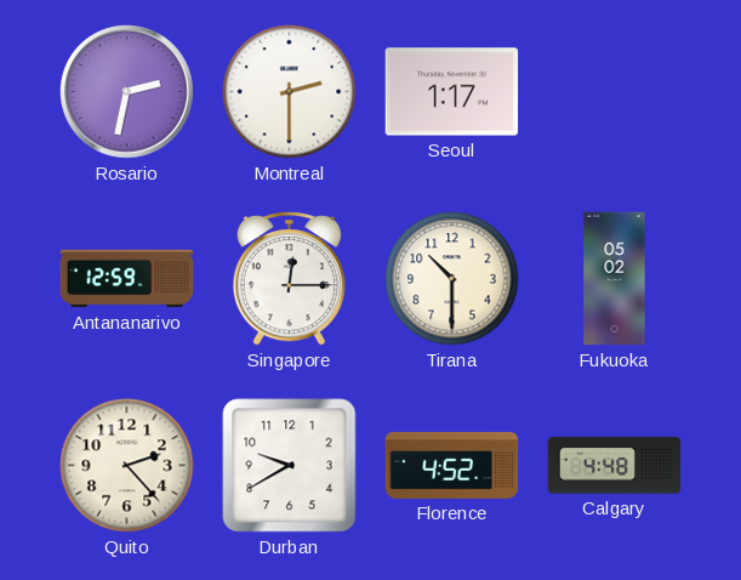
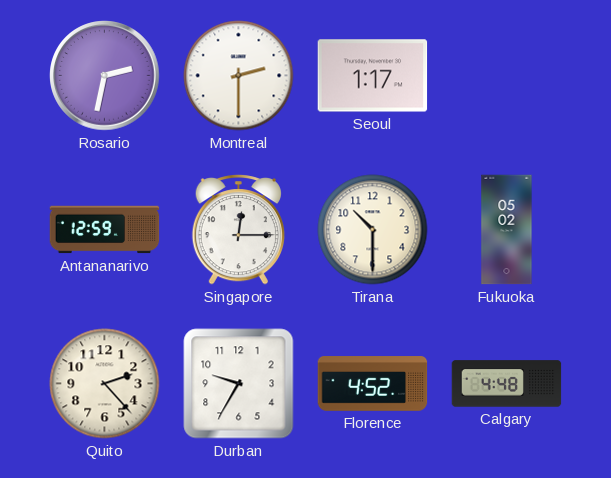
Durban: 9:40 -> 9:35 (239, 384)
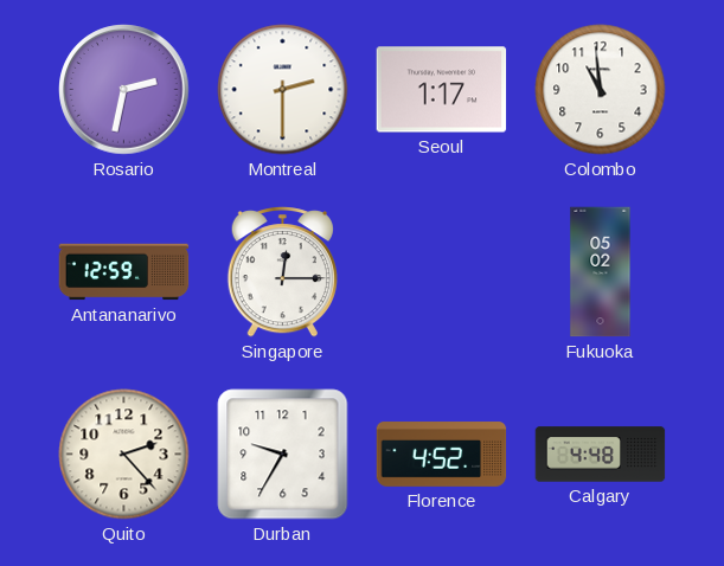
Colombo: none -> 10:59 (601, 90)
Tirana: 10:30 -> none (373, 230)
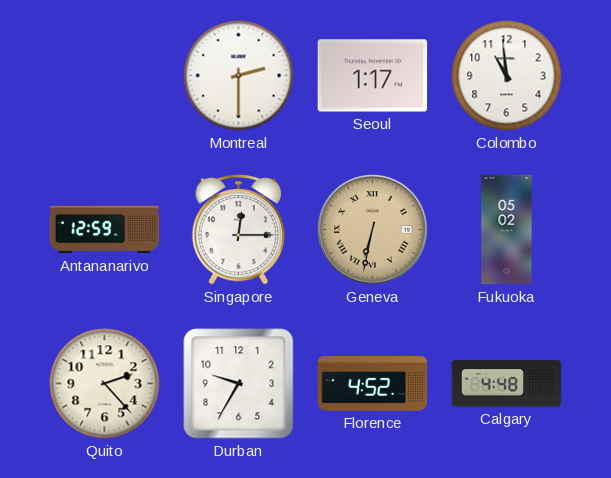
Rosario: 2:32 -> none (124, 90)
Geneva: none -> 6:32 (373, 230)
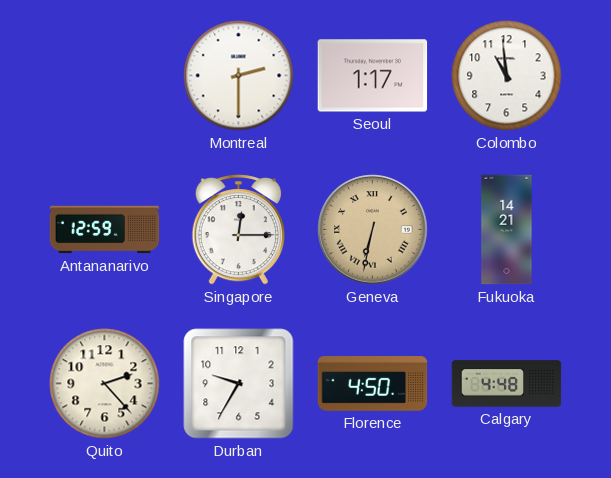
Fukuoka: 05:02 -> 14:21 (507, 230)
Florence: 4:52 -> 4:50 (373, 384)
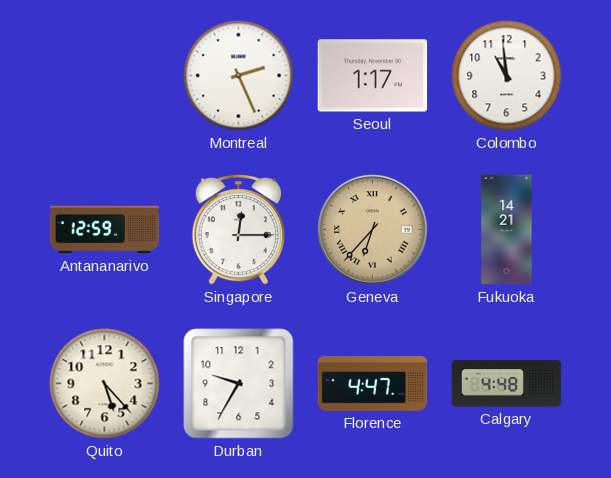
Montreal: 2:30 -> 2:26 (239, 76)
Geneva: 6:32 -> 6:37 (373, 230)
Quito: 2:23 -> 5:23 (105, 384)
Florence: 4:50 -> 4:47 (373, 384)
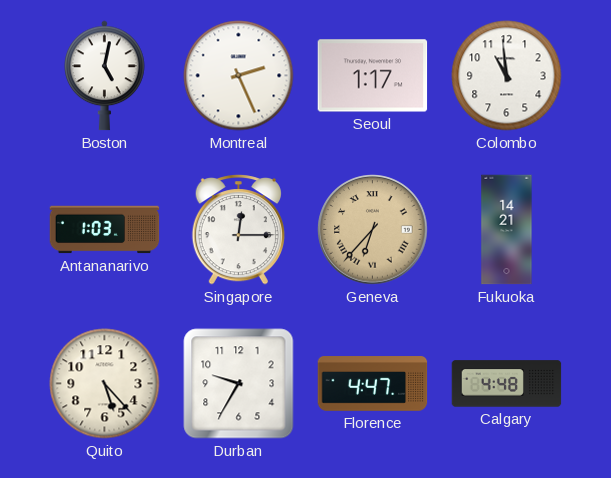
Boston: none -> 5:02 (105, 76)
Antananarivo: 12:59 -> 1:03 (105, 230)
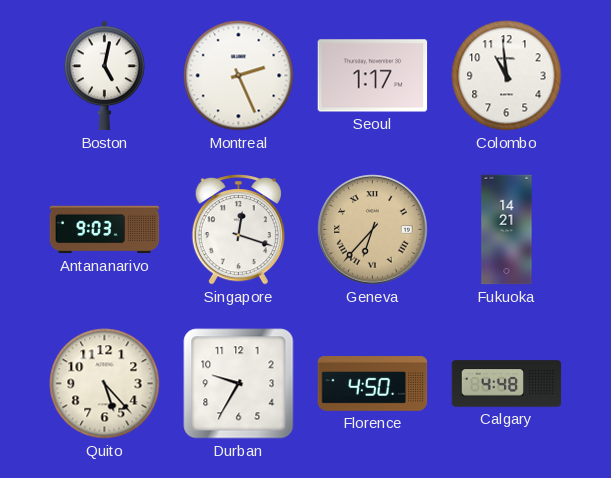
Antananarivo: 1:03 -> 9:03 (105, 230)
Singapore: 12:15 -> 12:18 (238, 230)
Florence: 4:47 -> 4:50 (373, 384)
